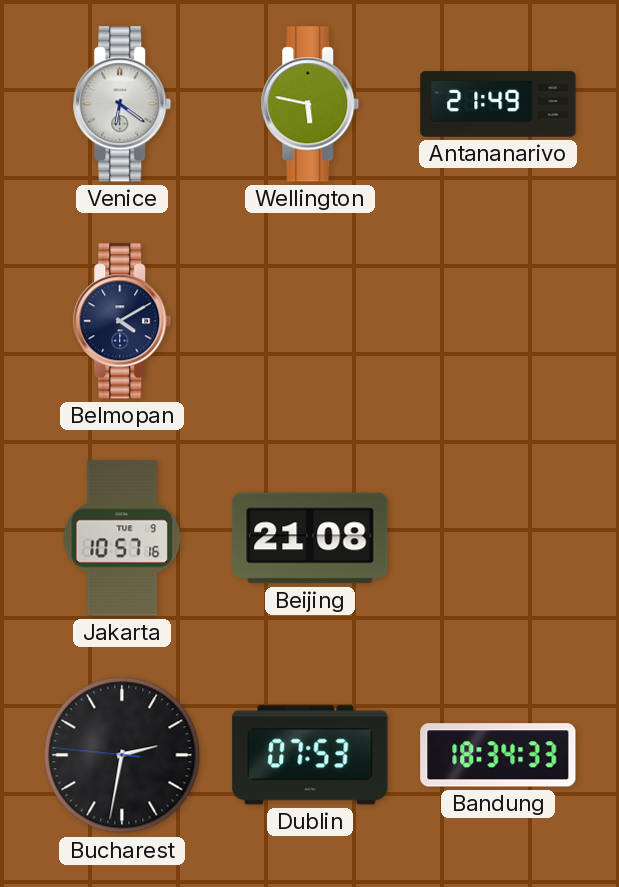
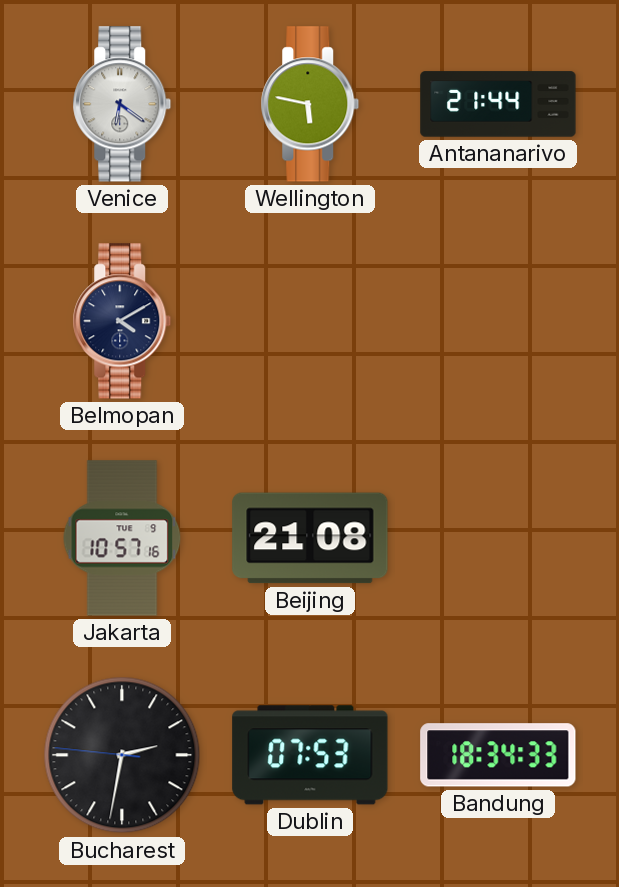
Antananarivo: 21:49 -> 21:44 (498, 104)
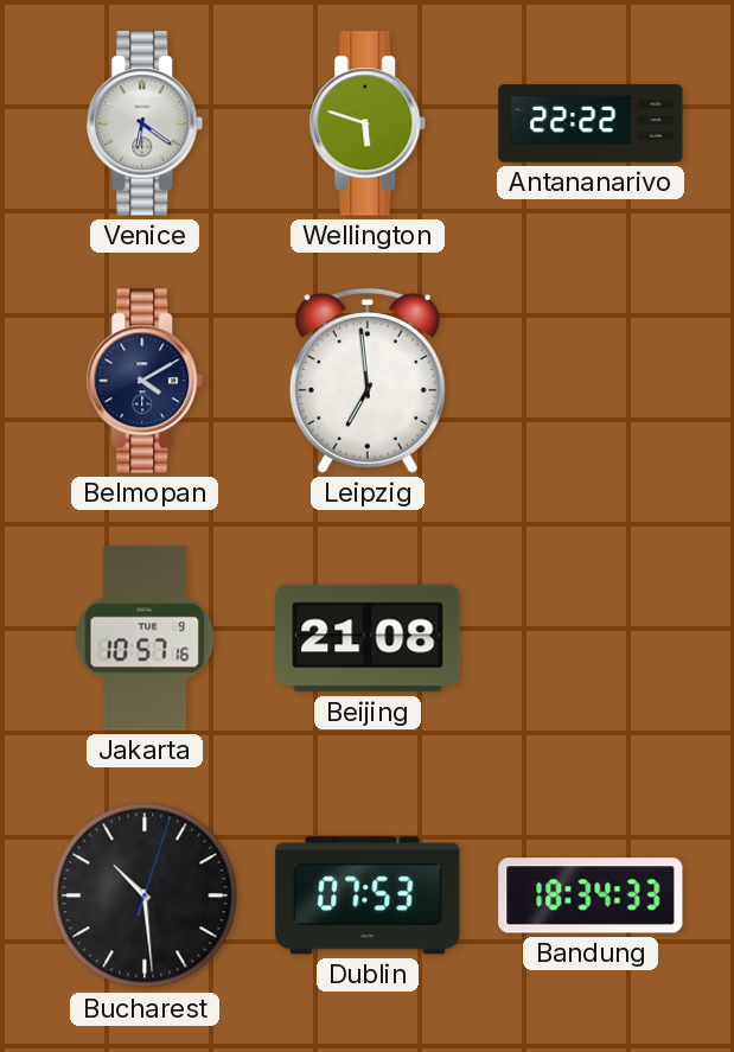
Wellington: 5:47 -> 5:48 (368, 123)
Antananarivo: 21:44 -> 22:22 (591, 123)
Leipzig: none -> 6:59 (368, 382)
Bucharest: 2:31 -> 10:29 (145, 895)
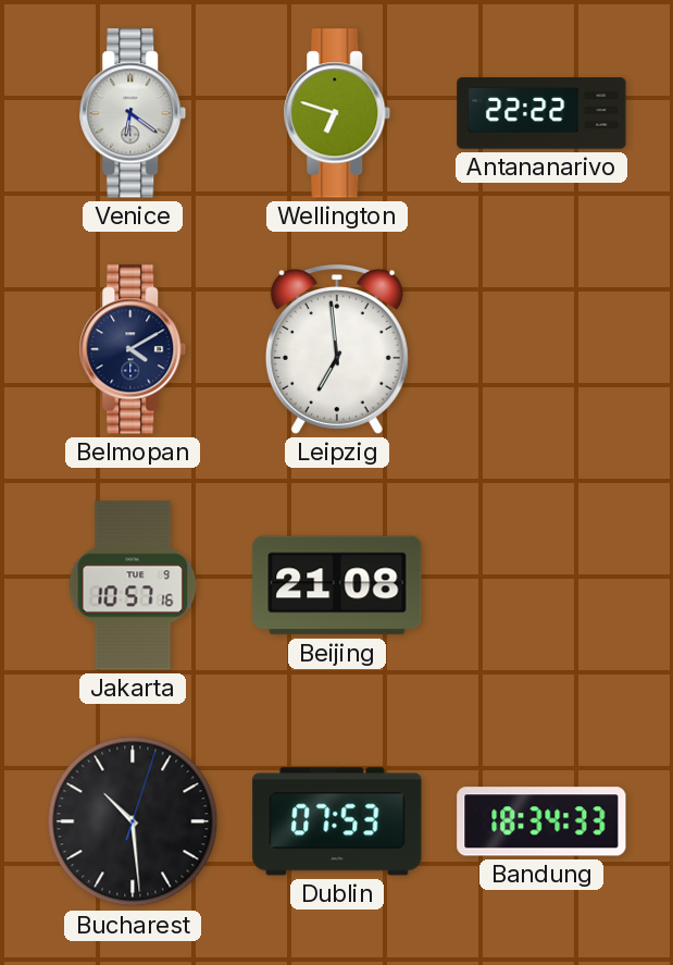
Wellington: 5:48 -> 6:48 (337, 113)
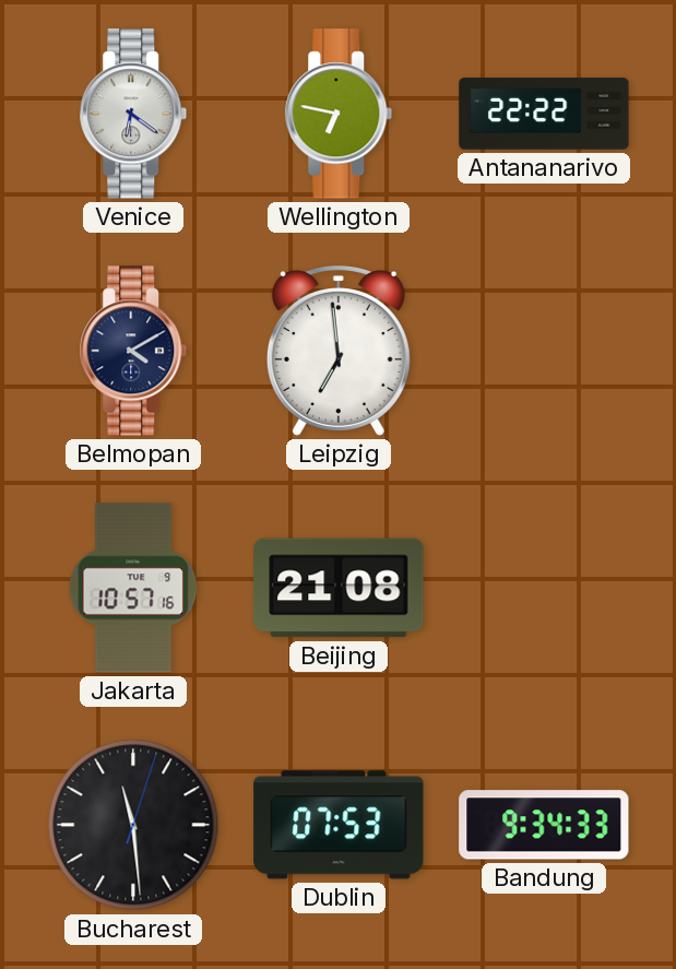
Wellington: 6:48 -> 6:47 (339, 114)
Bucharest: 10:29 -> 11:29 (133, 825)
Bandung: 18:34 -> 9:34 (544, 825)
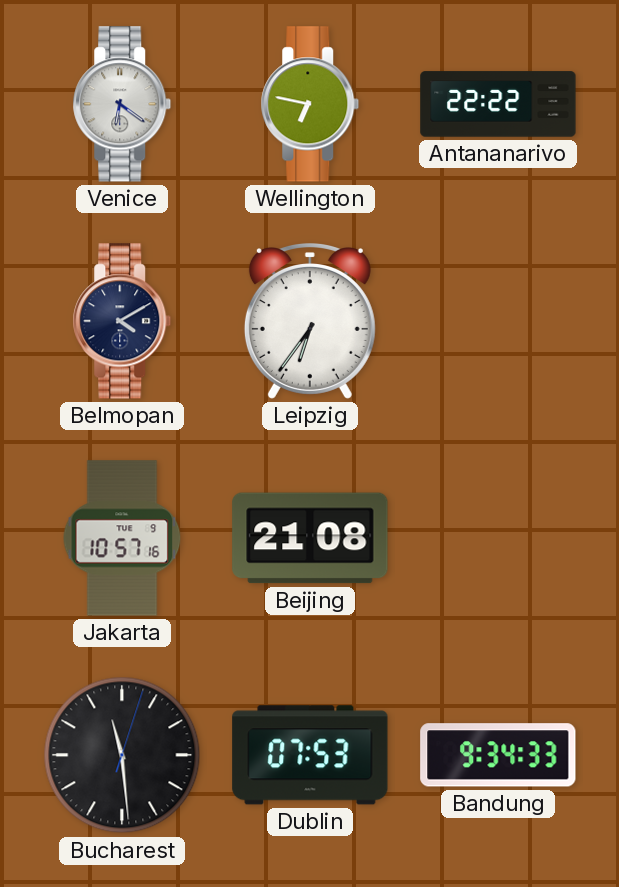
Leipzig: 6:59 -> 6:36 (310, 322)
